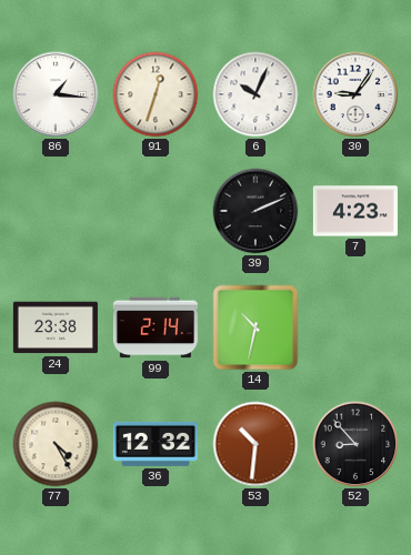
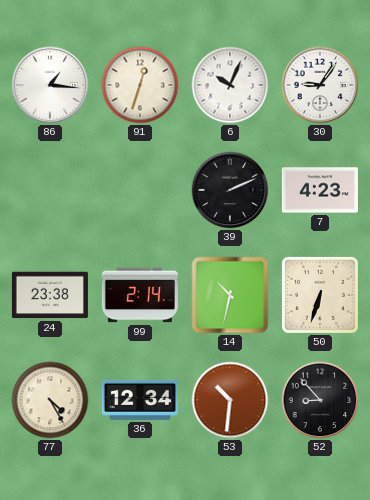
50: none -> 6:33 (320, 295)
36: 12:32 -> 12:34 (140, 400)
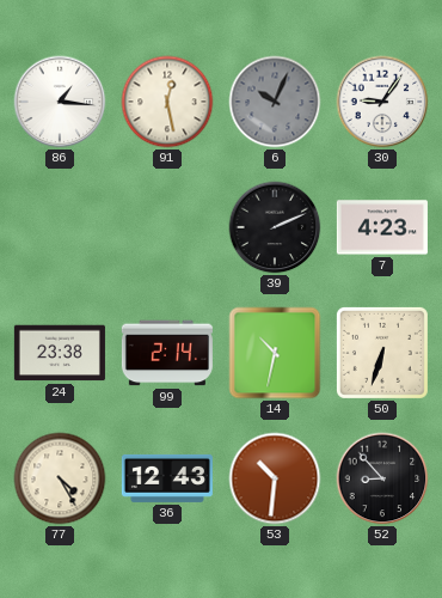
91: 12:33 -> 12:28 (167, 102)
6 dial: white -> grey (275, 102)
36: 12:34 -> 12:43 (167, 478)
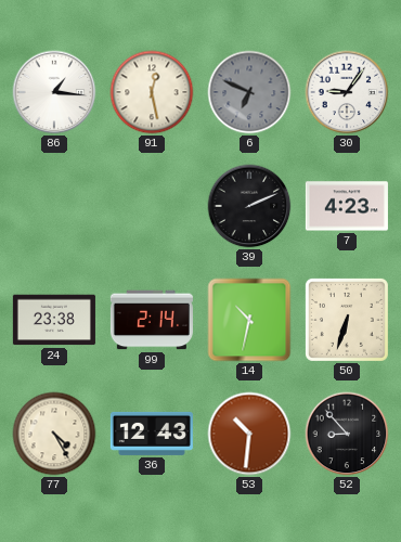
6: 10:04 -> 6:49 (249, 92)
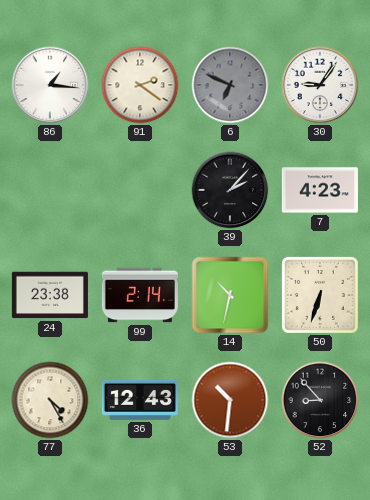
91: 12:28 -> 2:21 (140, 85)
39: 2:11 -> 2:07 (230, 190)
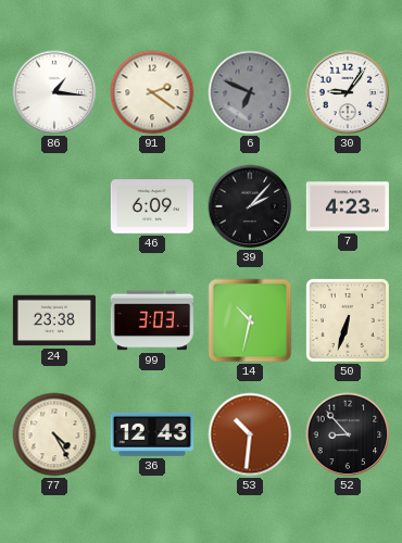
46: none -> 6:09 (152, 206)
99: 2:14 -> 3:03 (152, 320)
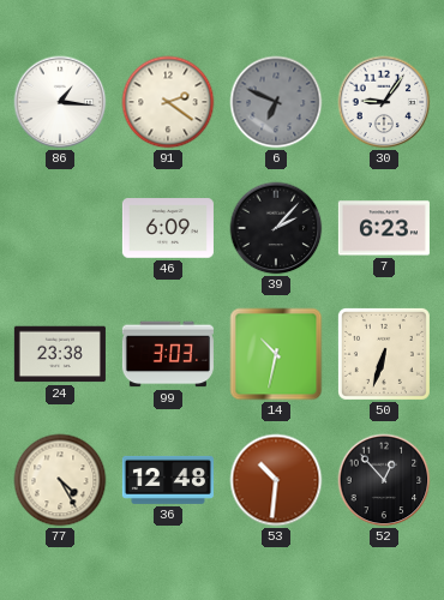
7: 4:23 -> 6:23 (384, 228)
36: 12:43 -> 12:48 (168, 480)
52: 8:53 -> 12:53 (384, 480)
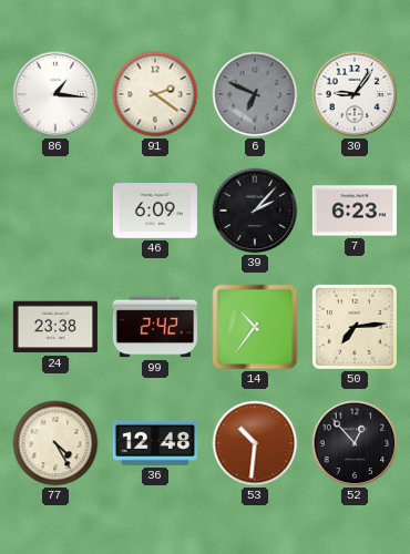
99: 3:03 -> 2:42 (155, 327)
14: 10:32 -> 10:36 (255, 327)
50: 6:33 -> 7:14 (355, 327)
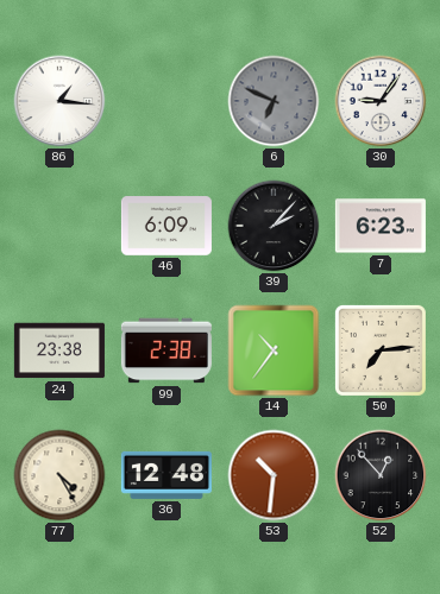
91: 2:21 -> none (155, 94)
99: 2:42 -> 2:38 (166, 350)
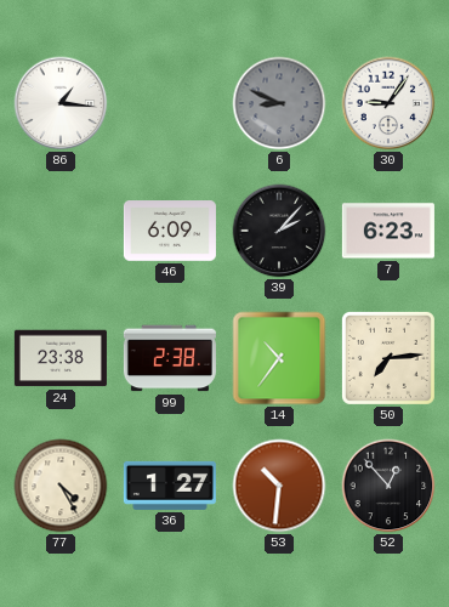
6: 6:49 -> 8:49 (279, 103)
36: 12:48 -> 1:27 (170, 486)
